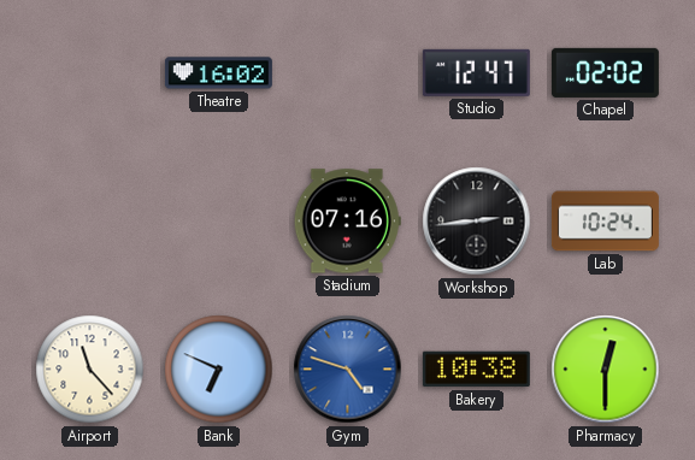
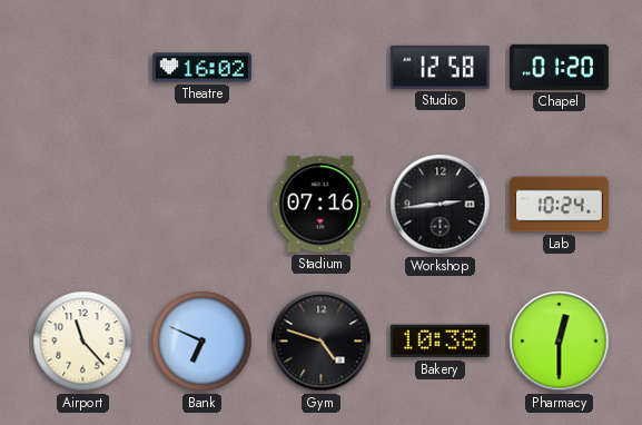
Studio: 12:47 -> 12:58 (439, 67)
Chapel: 02:02 -> 01:20 (559, 67)
Gym dial: blue -> black (322, 342)
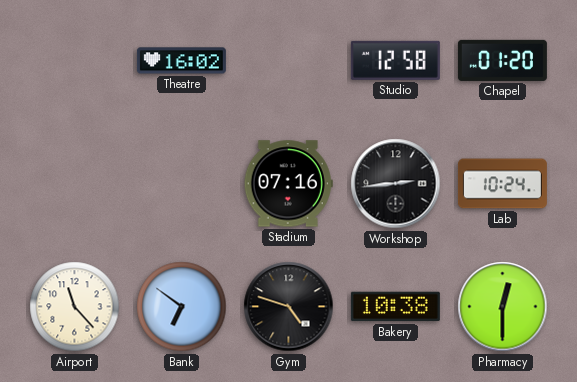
Bank: 6:49 -> 6:51 (182, 307)
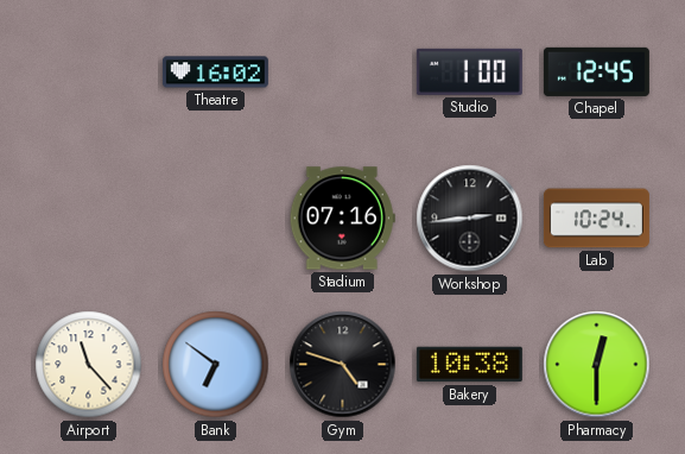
Studio: 12:58 -> 1:00 (469, 71)
Chapel: 01:20 -> 12:45 (596, 71)
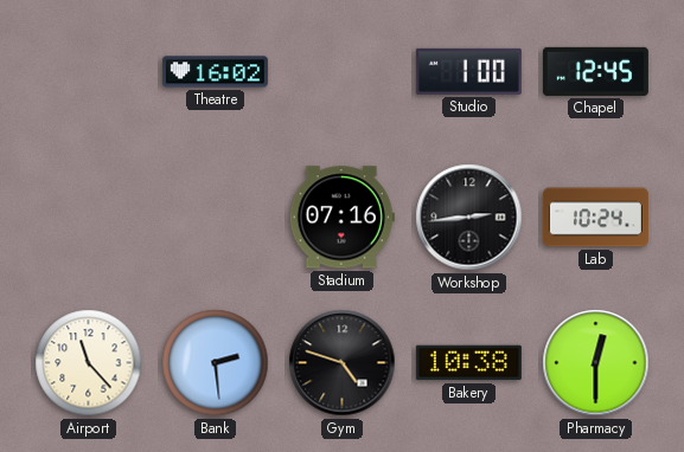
Bank: 6:51 -> 2:29 (216, 363)
